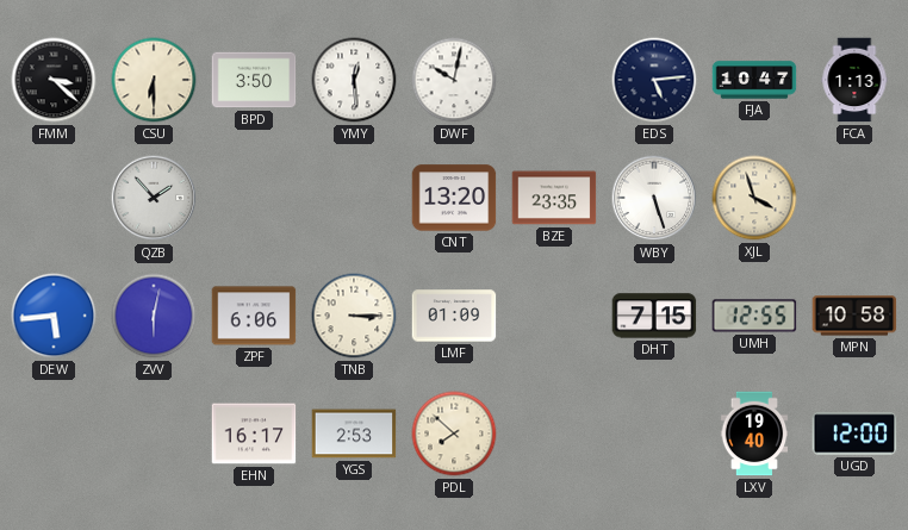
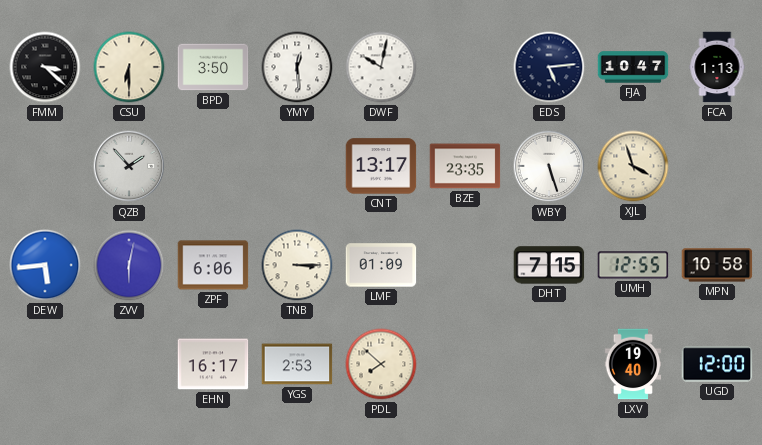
CNT: 13:20 -> 13:17 (381, 166)
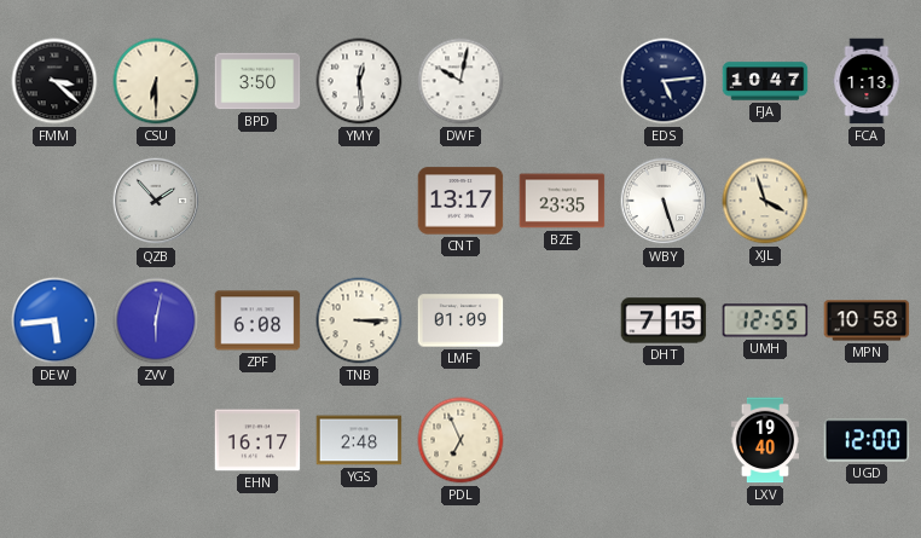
ZPF: 6:06 -> 6:08 (257, 320)
YGS: 2:53 -> 2:48 (359, 440)
PDL: 7:52 -> 6:56 (460, 440)
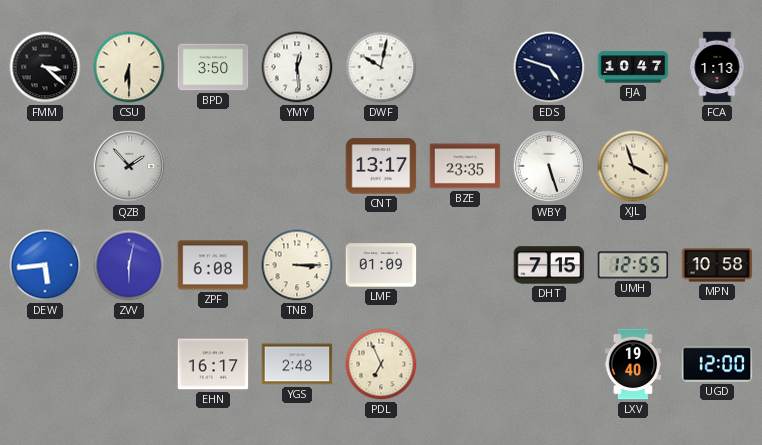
EDS: 5:14 -> 4:48 (549, 67)
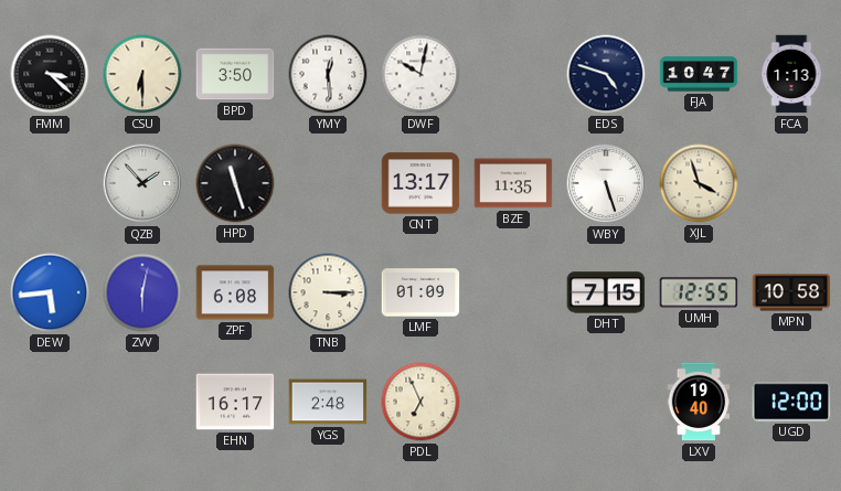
HPD: none -> 11:27 (235, 183)
BZE: 23:35 -> 11:35 (513, 183)
